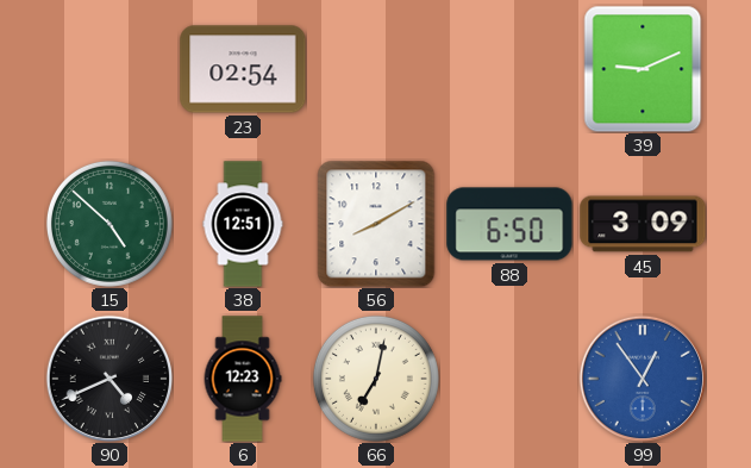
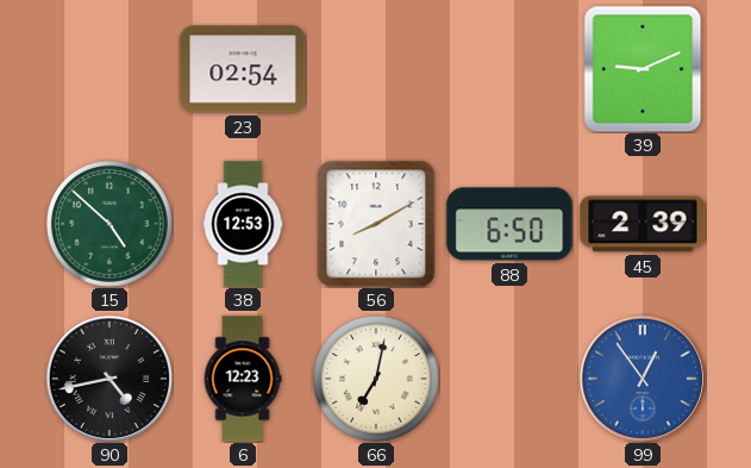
38: 12:51 -> 12:53 (243, 224)
45: 3:09 -> 2:39 (643, 224)
90: 4:41 -> 4:43 (108, 377)
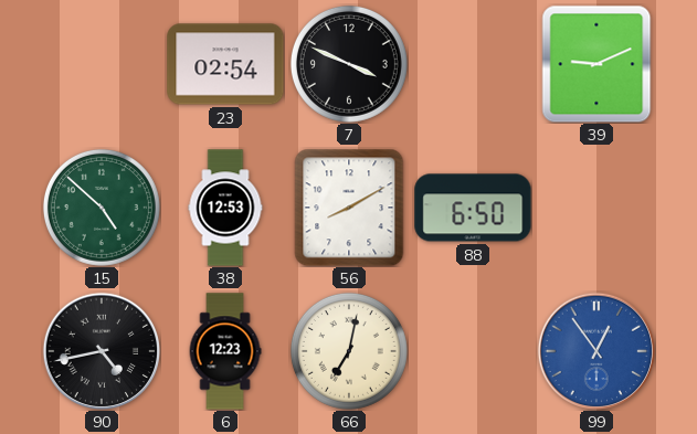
7: none -> 3:49 (349, 64)
45: 2:39 -> none (643, 224)
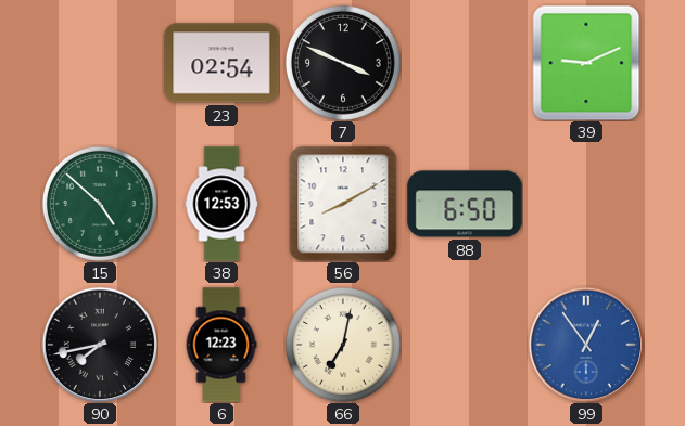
90: 4:43 -> 7:43 (99, 344)
